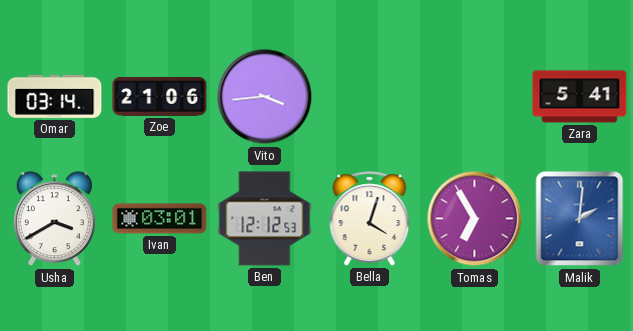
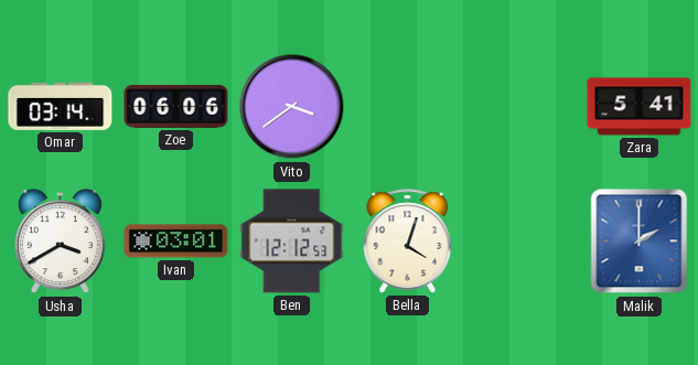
Zoe: 21:06 -> 06:06 (176, 106)
Vito: 3:44 -> 3:39 (292, 107)
Tomas: 6:55 -> none (475, 219)
Malik: 2:01 -> 2:00 (640, 241)
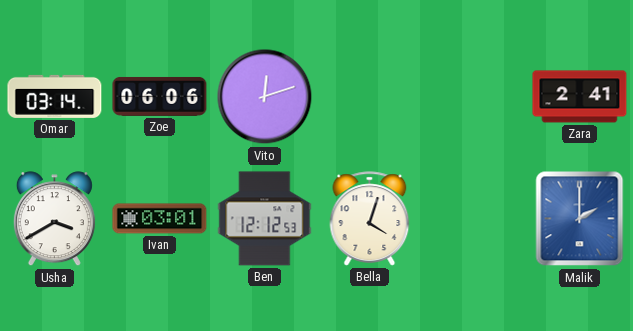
Vito: 3:39 -> 12:12 (265, 97)
Zara: 5:41 -> 2:41 (580, 97)
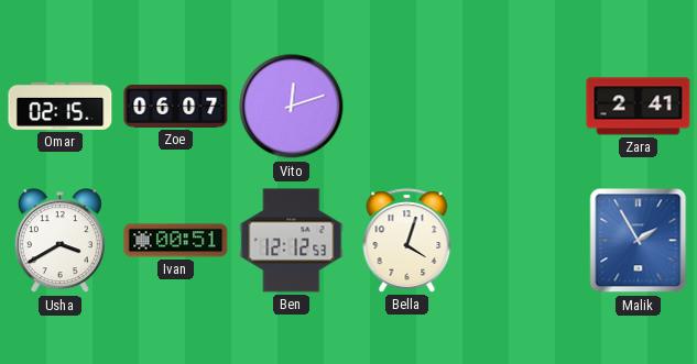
Omar: 03:14 -> 02:15 (61, 106)
Zoe: 06:06 -> 06:07 (176, 106)
Ivan: 03:01 -> 00:51 (176, 241)
Malik: 2:00 -> 1:55 (639, 241)
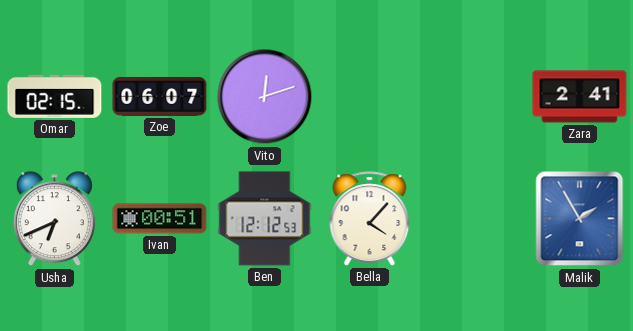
Usha: 3:40 -> 6:41 (54, 219)
Bella: 4:03 -> 4:07 (370, 219)
